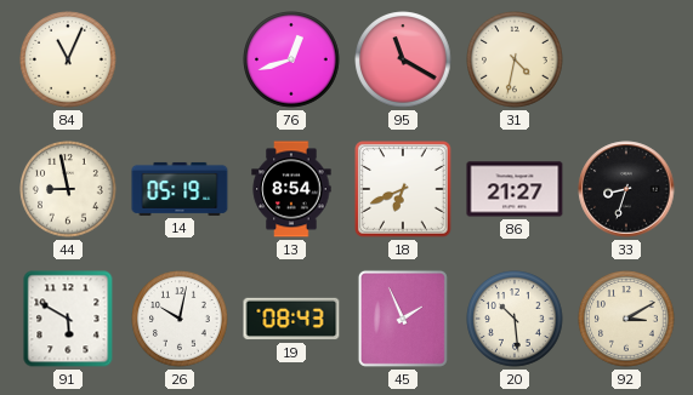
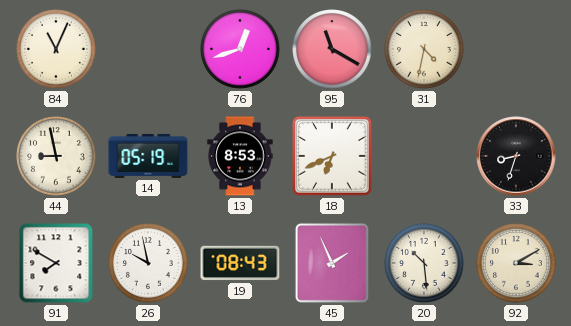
13: 8:54 -> 8:53 (240, 156)
86: 21:27 -> none (515, 189)
91: 5:50 -> 7:50 (56, 263)
26: 10:02 -> 9:58 (148, 263)
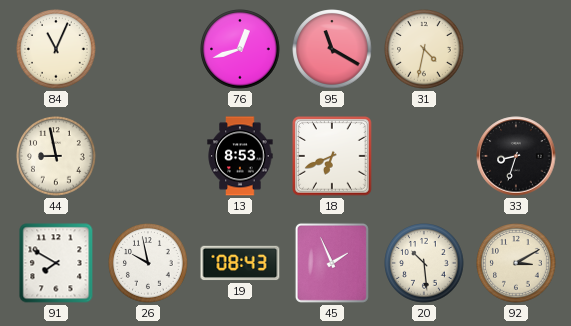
14: 05:19 -> none (148, 156)
